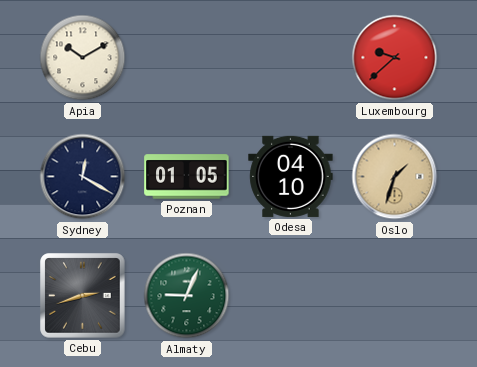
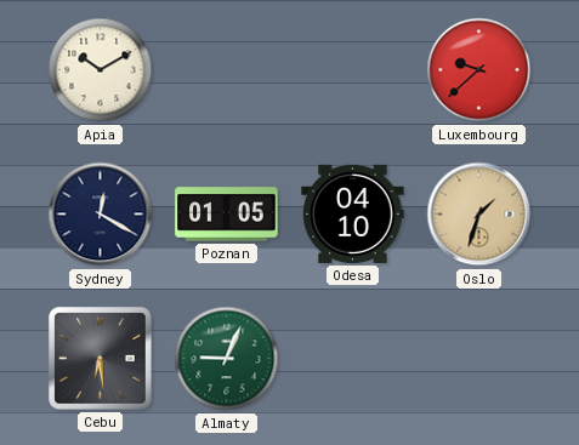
Cebu: 2:42 -> 6:29 (101, 359)
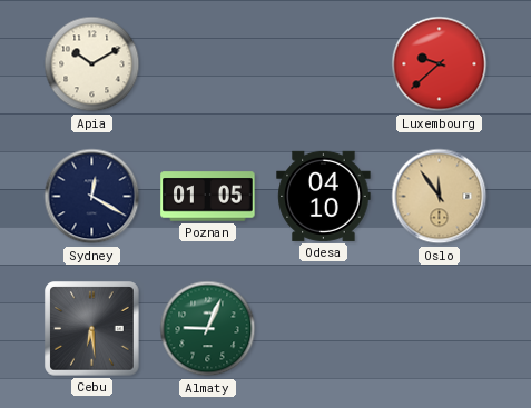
Oslo: 1:33 -> 11:54 (440, 197)
